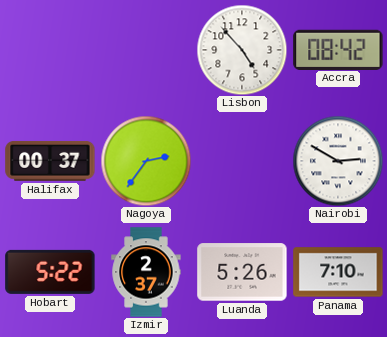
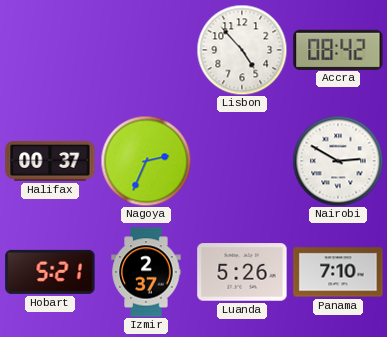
Nagoya: 2:36 -> 2:34 (146, 161)
Hobart: 5:22 -> 5:21 (50, 272)
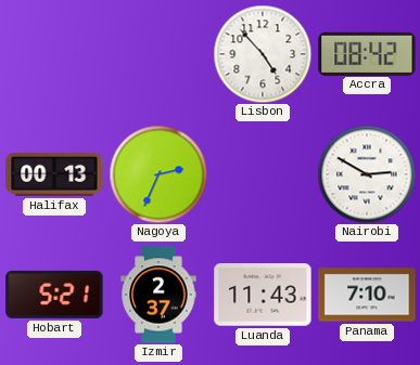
Halifax: 00:37 -> 00:13 (54, 174)
Luanda: 5:26 -> 11:43 (263, 295)
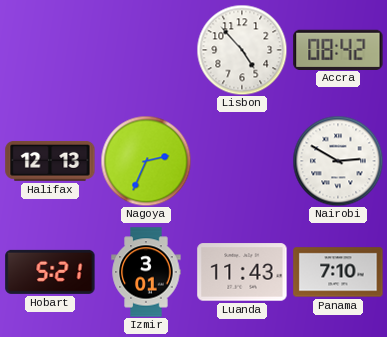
Halifax: 00:13 -> 12:13 (50, 161)
Izmir: 2:37 -> 3:01 (146, 272)
